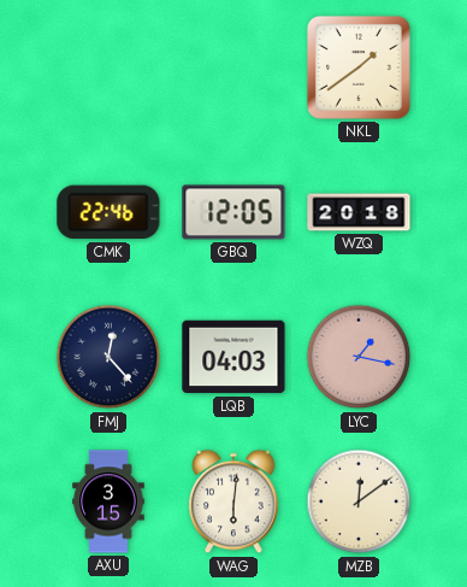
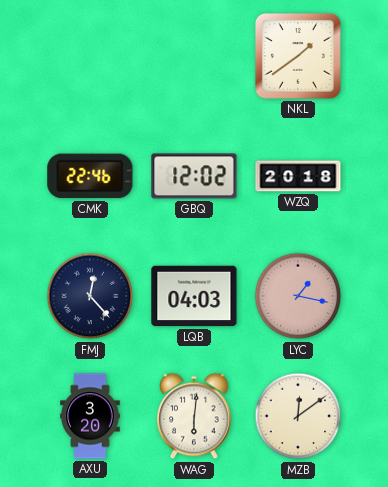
GBQ: 12:05 -> 12:02 (194, 176)
AXU: 3:15 -> 3:20 (90, 416)
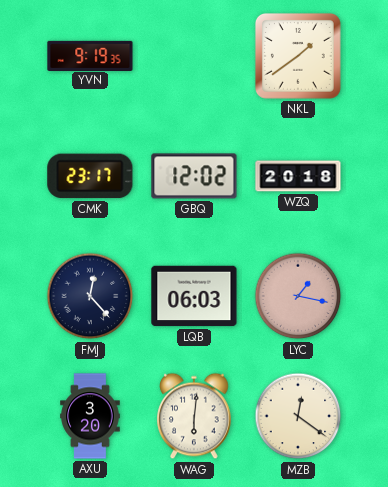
YVN: none -> 9:19 (90, 55)
CMK: 22:46 -> 23:17 (90, 176)
LQB: 04:03 -> 06:03 (194, 296)
MZB: 12:09 -> 12:21 (298, 416)
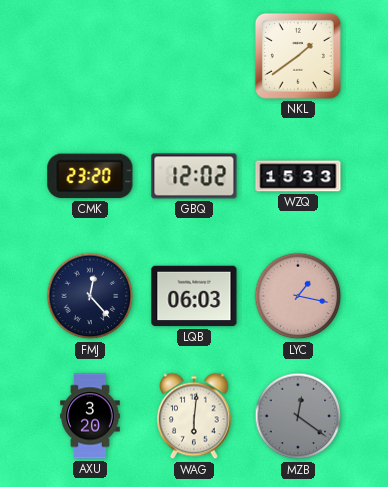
YVN: 9:19 -> none (90, 55)
CMK: 23:17 -> 23:20 (90, 176)
WZQ: 20:18 -> 15:33 (298, 176)
MZB dial: cream -> grey (298, 416)
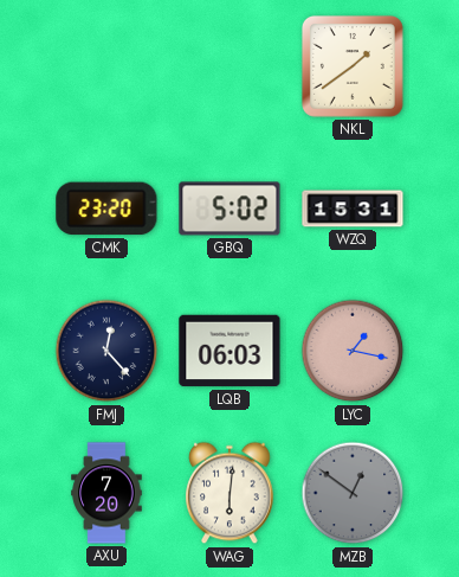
GBQ: 12:02 -> 5:02 (229, 209)
WZQ: 15:33 -> 15:31 (353, 209)
AXU: 3:20 -> 7:20 (106, 493)
MZB: 12:21 -> 12:51 (353, 493)
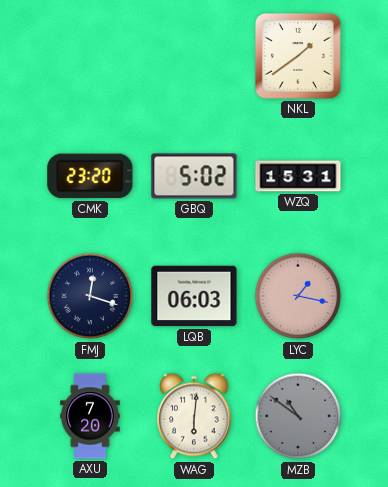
FMJ: 12:23 -> 12:18 (90, 296)
MZB: 12:51 -> 10:51 (298, 416)
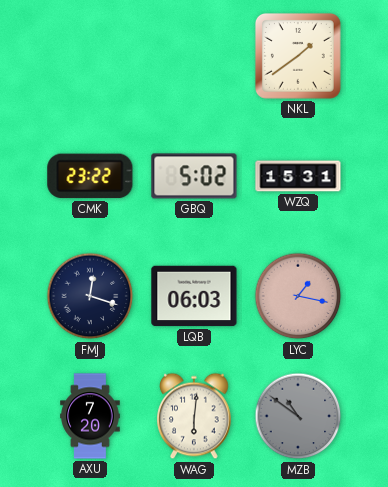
CMK: 23:20 -> 23:22 (90, 176)
